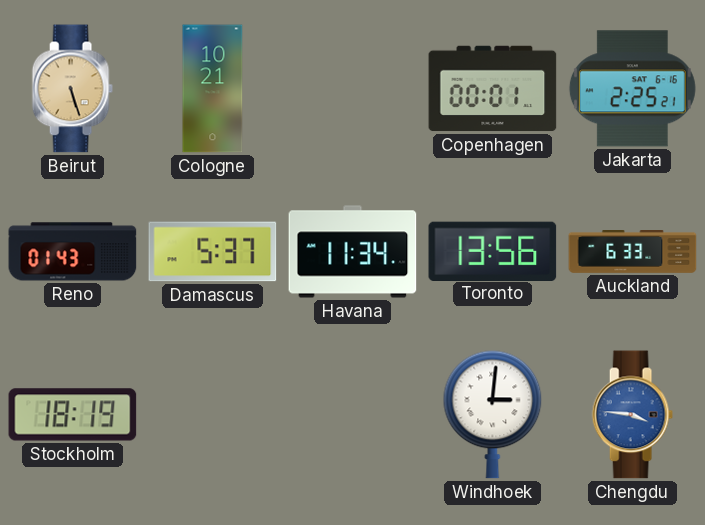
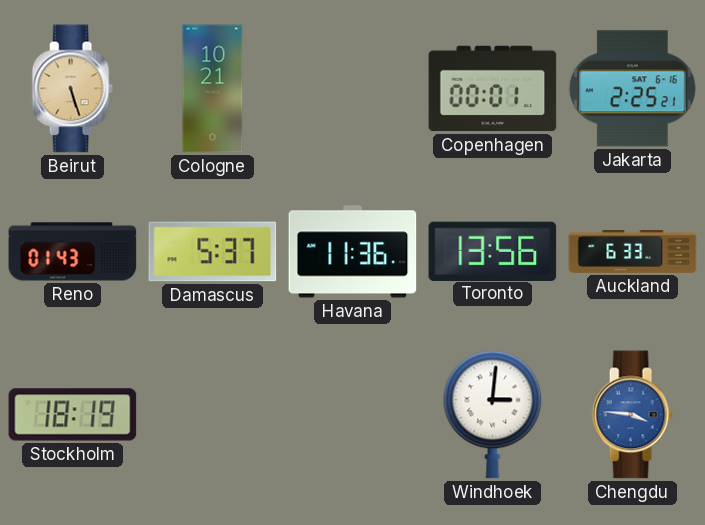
Havana: 11:34 -> 11:36 (353, 252)
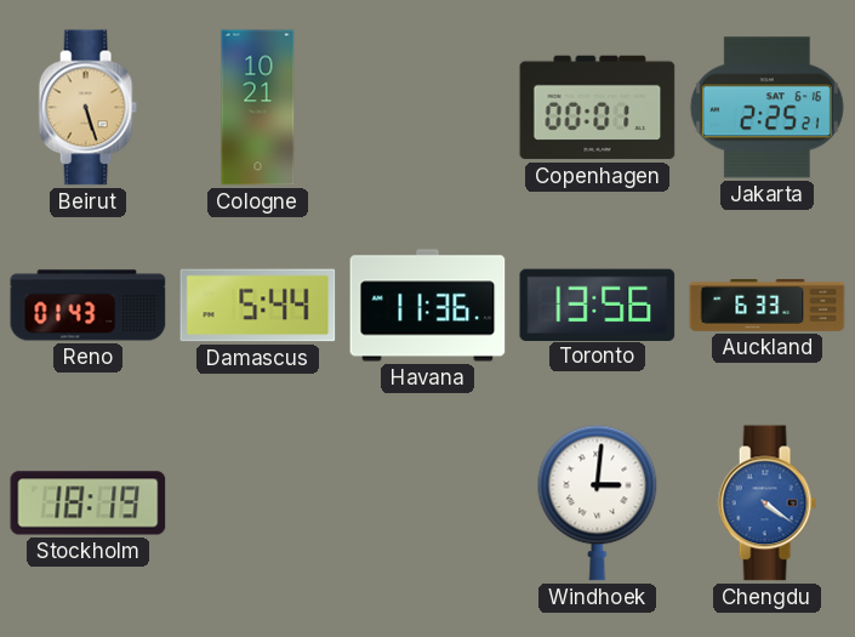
Damascus: 5:37 -> 5:44 (258, 306)
Chengdu: 3:46 -> 4:21 (766, 504)
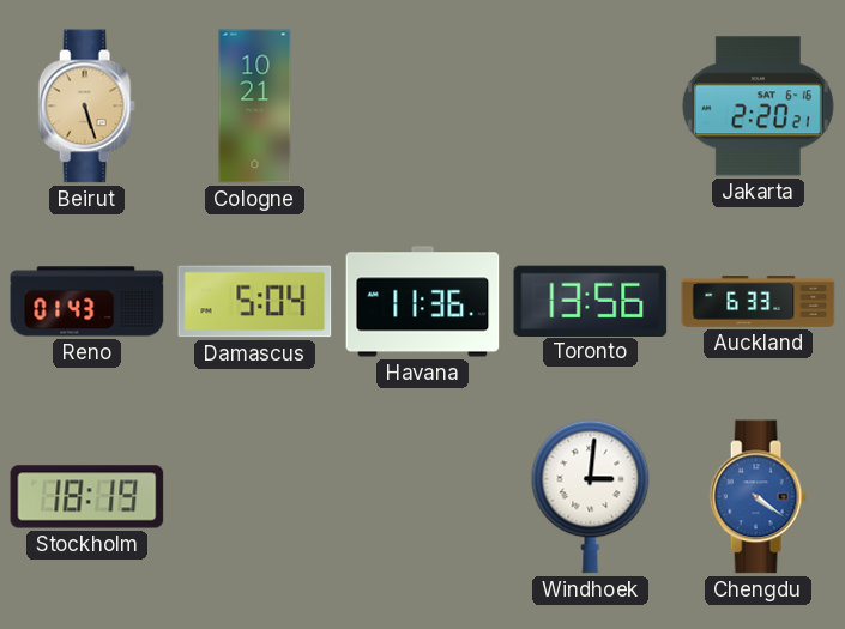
Copenhagen: 00:01 -> none (598, 108)
Jakarta: 2:25 -> 2:20 (758, 107)
Damascus: 5:44 -> 5:04 (255, 302)
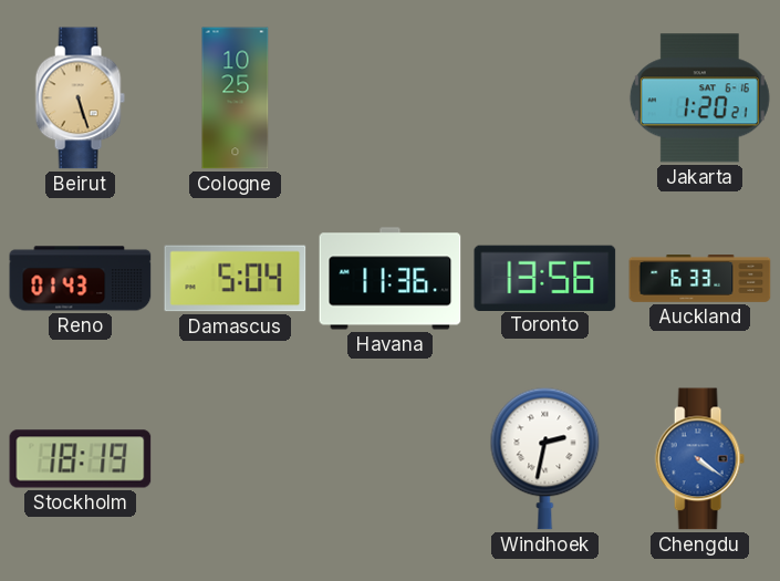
Cologne: 10:21 -> 10:25 (236, 98)
Jakarta: 2:20 -> 1:20 (699, 98)
Windhoek: 3:01 -> 2:32 (545, 458)
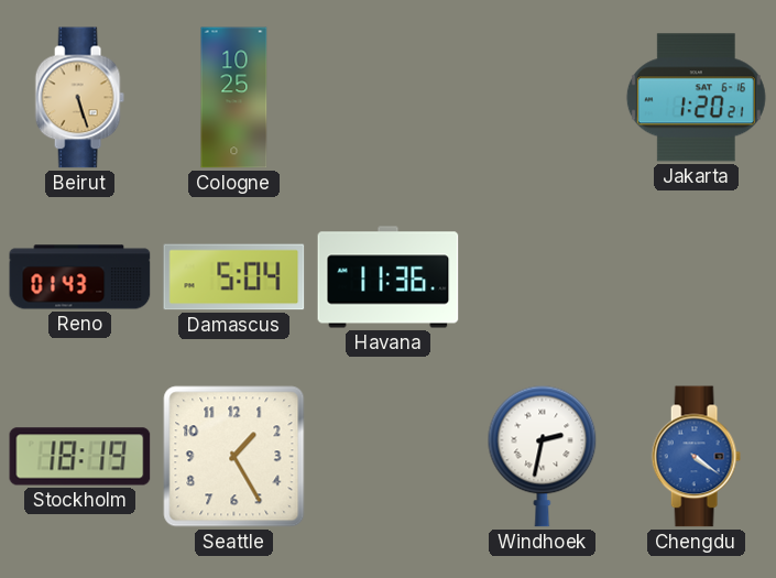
Toronto: 13:56 -> none (545, 278)
Auckland: 6:33 -> none (700, 279)
Seattle: none -> 1:25 (234, 457)
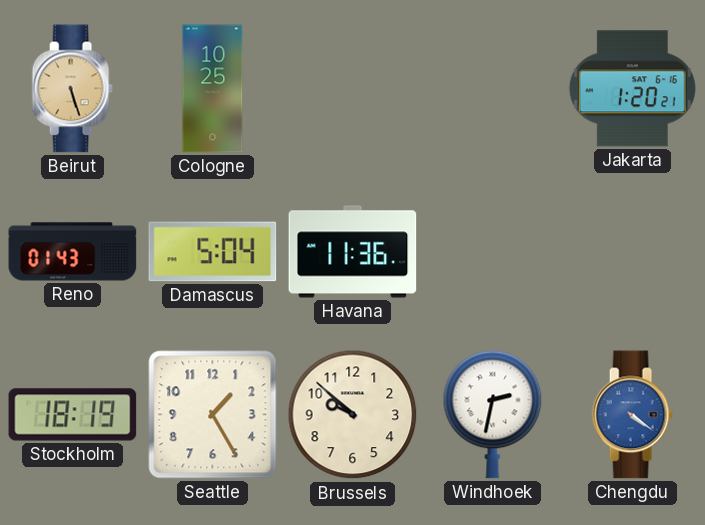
Brussels: none -> 9:52 (353, 415)
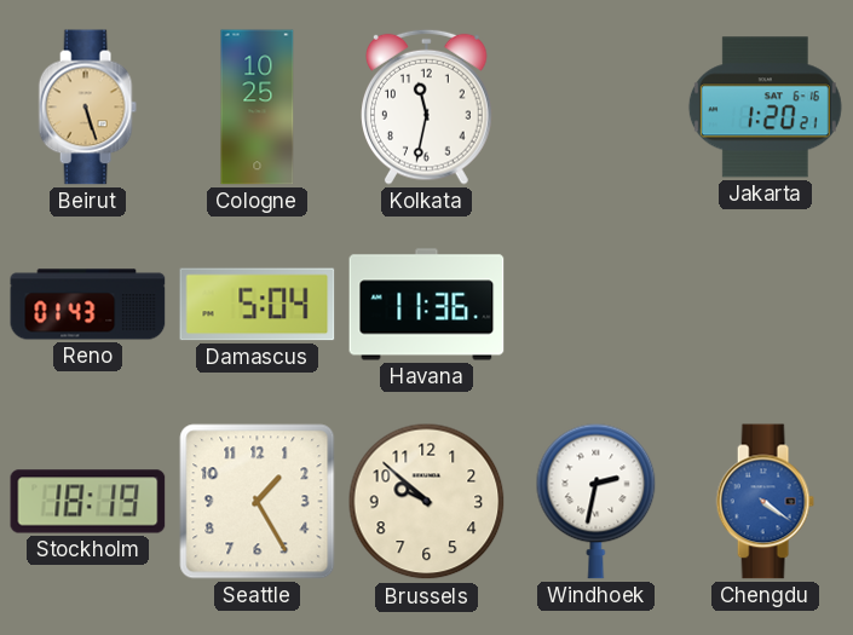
Kolkata: none -> 11:32 (427, 106)
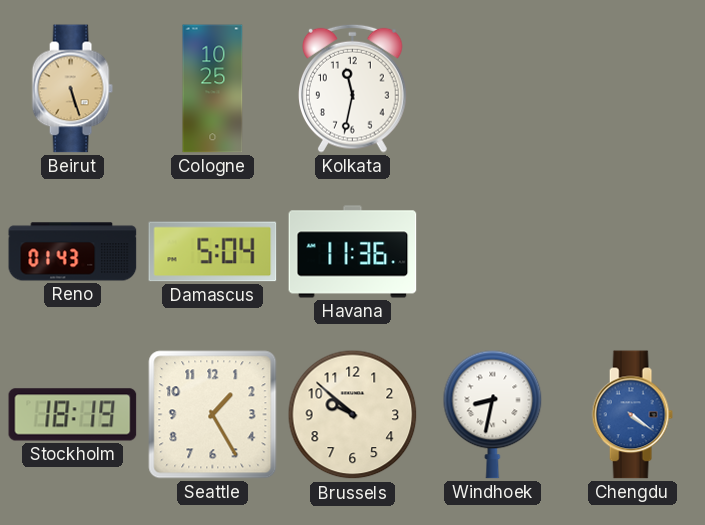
Jakarta: 1:20 -> none (765, 108)
Windhoek: 2:32 -> 8:32 (493, 414)
